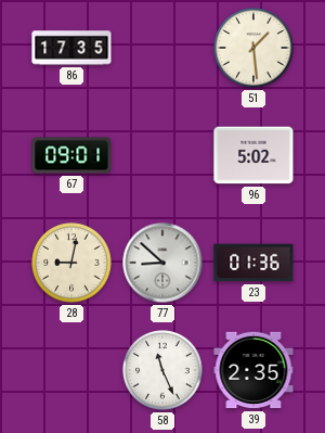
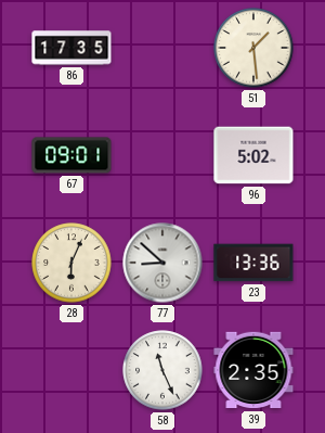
28: 9:02 -> 6:04 (71, 263)
23: 01:36 -> 13:36 (253, 263)
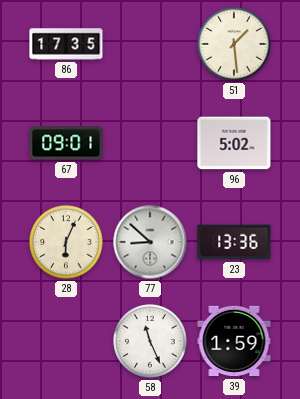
39: 2:35 -> 1:59 (234, 341)
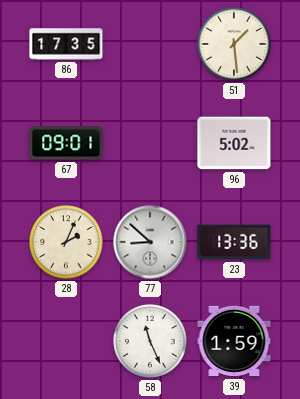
28: 6:04 -> 2:04 (66, 242)
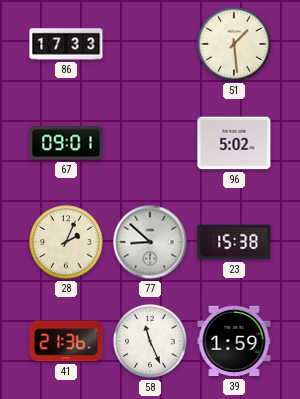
86: 17:35 -> 17:33 (66, 44)
23: 13:36 -> 15:38 (234, 242)
41: none -> 21:36 (66, 341)
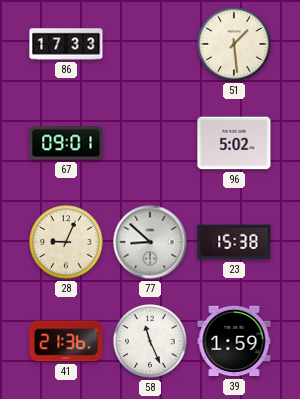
28: 2:04 -> 9:04 (66, 242)
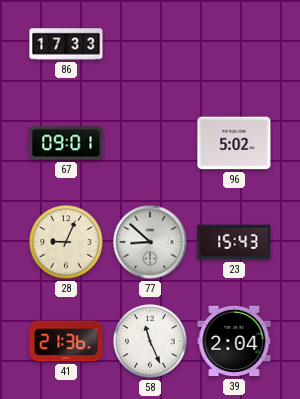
51: 1:29 -> none (234, 44)
23: 15:38 -> 15:43 (234, 242)
39: 1:59 -> 2:04 (234, 341)
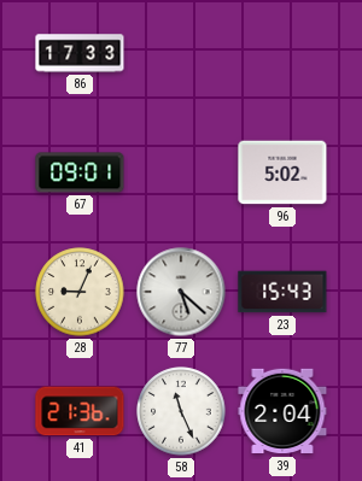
77: 8:52 -> 5:22 (181, 292)
